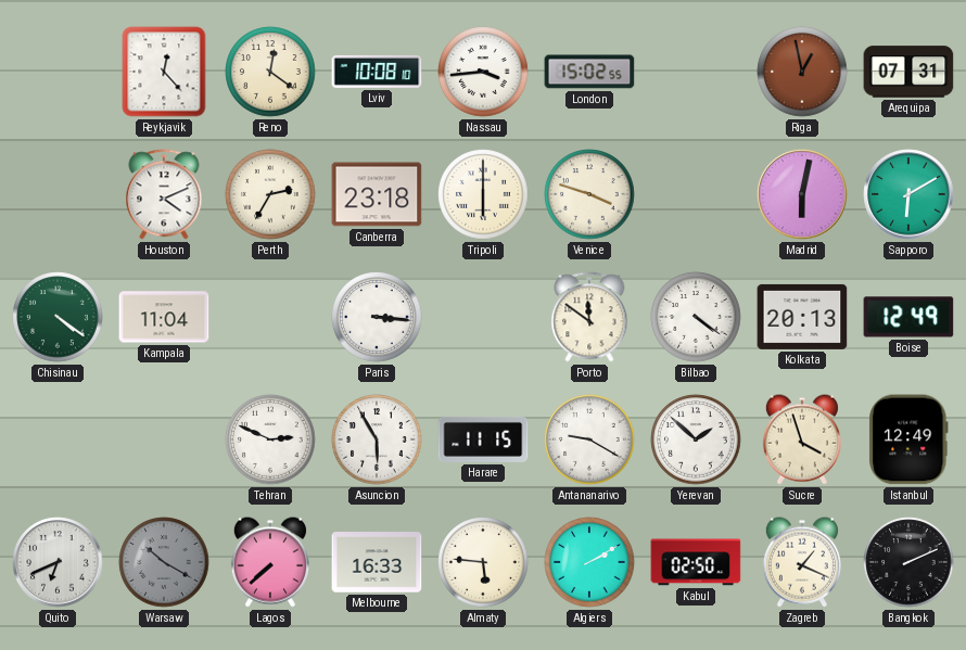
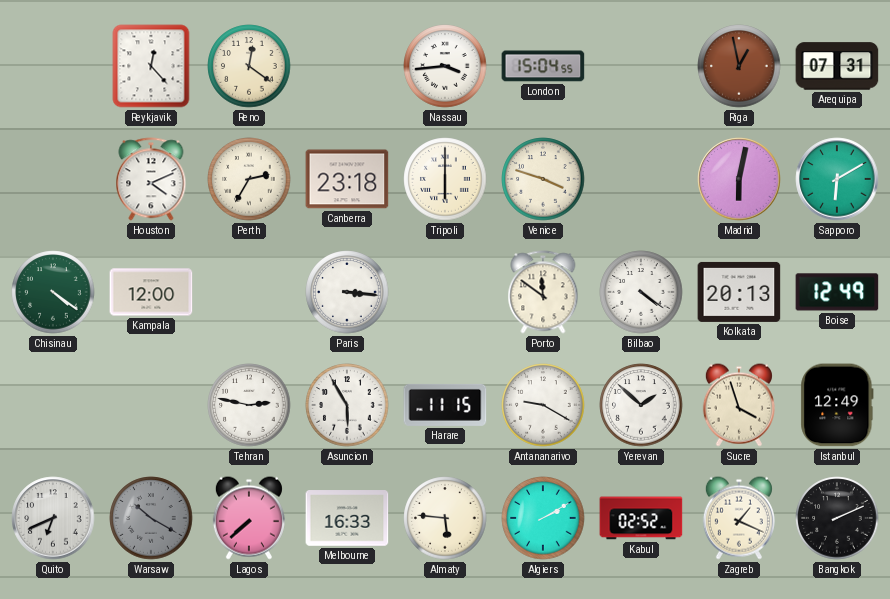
Lviv: 10:08 -> none (377, 72)
London: 15:02 -> 15:04 (543, 66)
Kampala: 11:04 -> 12:00 (151, 292)
Tehran: 2:49 -> 2:47 (249, 405)
Kabul: 02:50 -> 02:52 (641, 518)
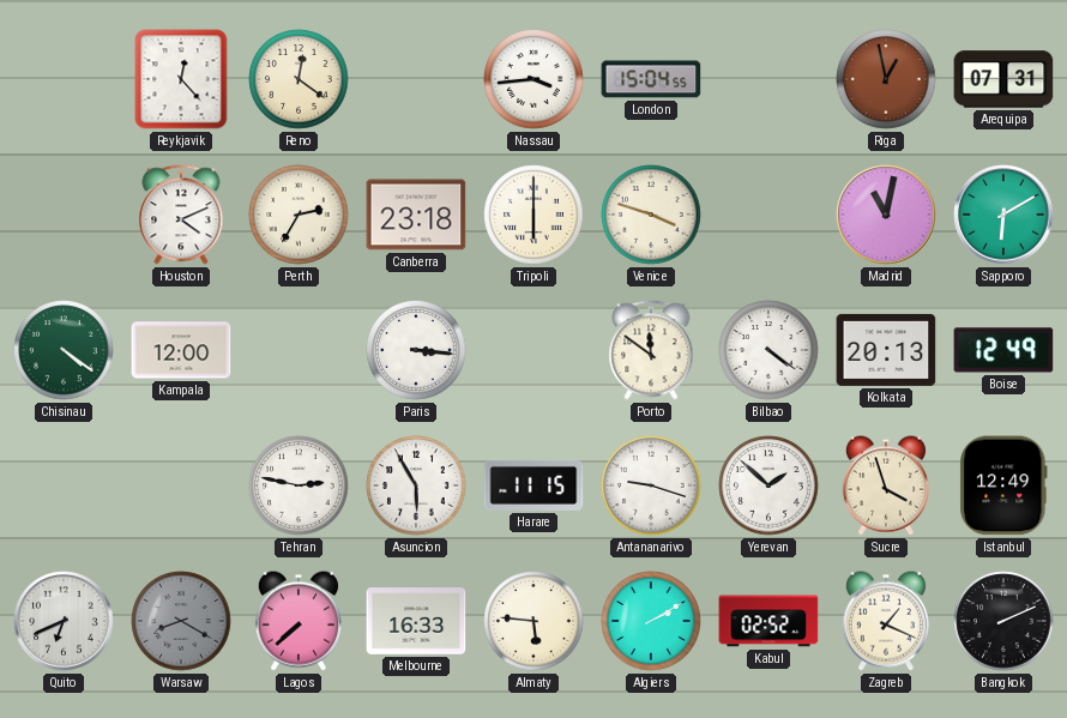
Madrid: 6:02 -> 11:02 (886, 215)
Antananarivo: 9:20 -> 9:18 (651, 485)
Warsaw: 10:20 -> 8:20 (181, 621)
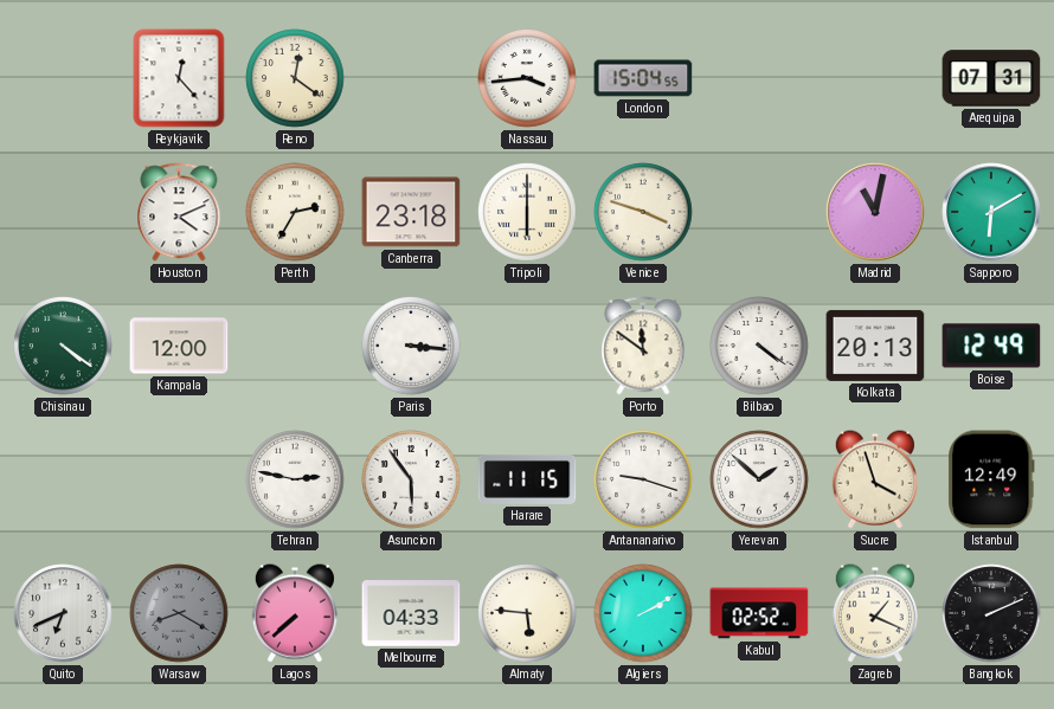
Riga: 12:58 -> none (886, 79)
Asuncion: 5:55 -> 5:54 (411, 479)
Melbourne: 16:33 -> 04:33 (411, 613)
